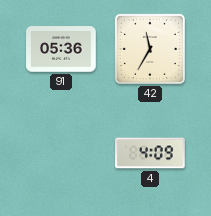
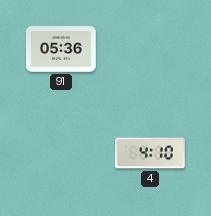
42: 11:35 -> none (150, 49)
4: 4:09 -> 4:10 (150, 153)
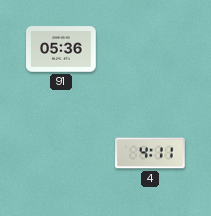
4: 4:10 -> 4:11 (150, 153)
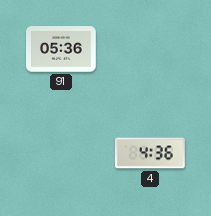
4: 4:11 -> 4:36 (150, 153)
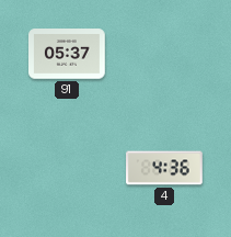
91: 05:36 -> 05:37 (68, 54)
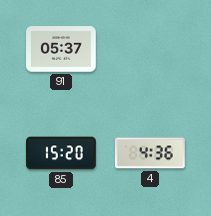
85: none -> 15:20 (61, 153)
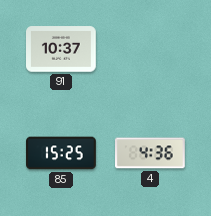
91: 05:37 -> 10:37 (62, 49)
85: 15:20 -> 15:25 (61, 153)
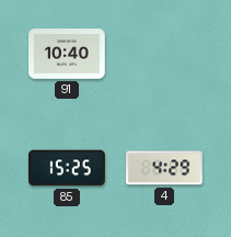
91: 10:37 -> 10:40 (68, 54)
4: 4:36 -> 4:29 (164, 168)
